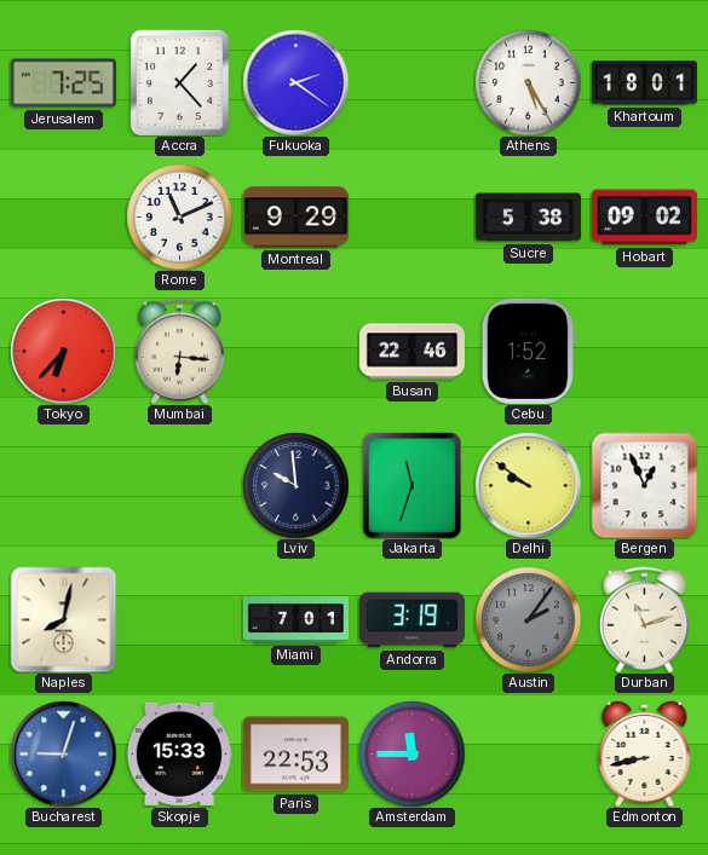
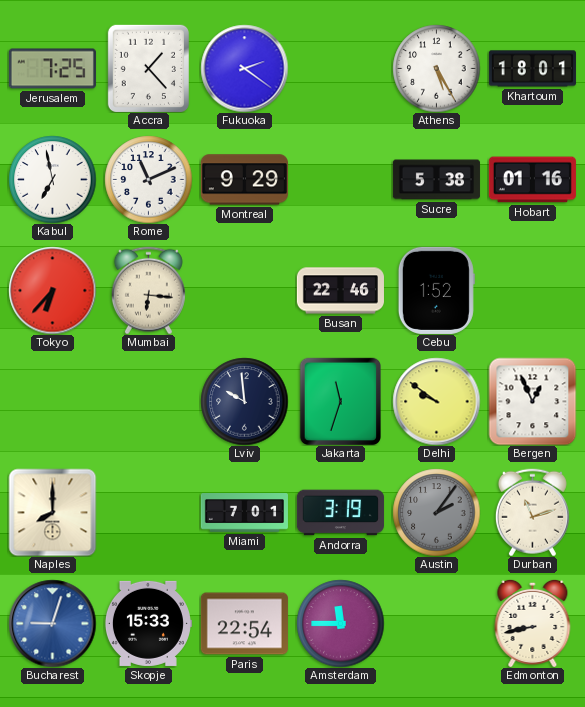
Kabul: none -> 6:58 (52, 179)
Hobart: 09:02 -> 01:16 (532, 180)
Naples: 8:02 -> 8:00 (52, 512)
Paris: 22:53 -> 22:54 (244, 624)
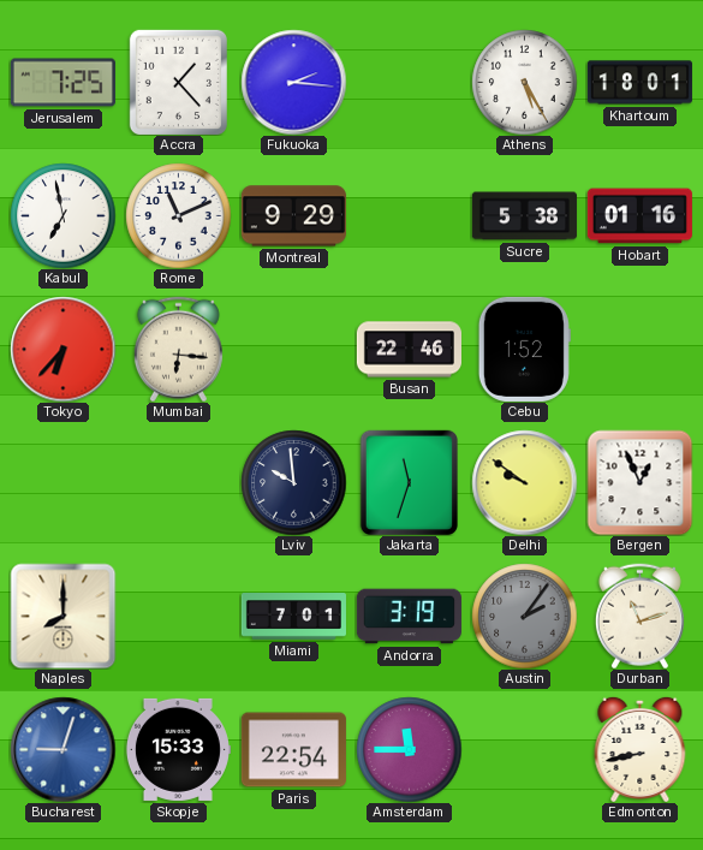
Fukuoka: 2:21 -> 2:16 (293, 82)
